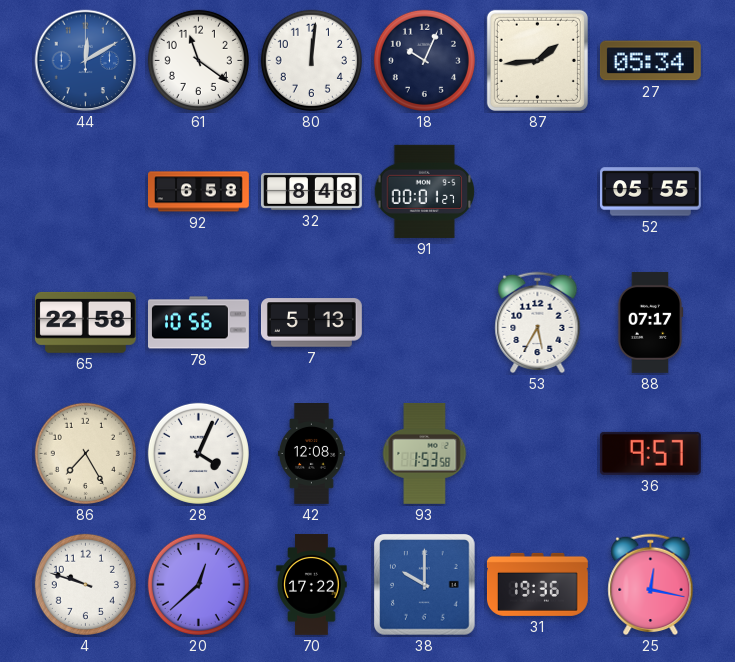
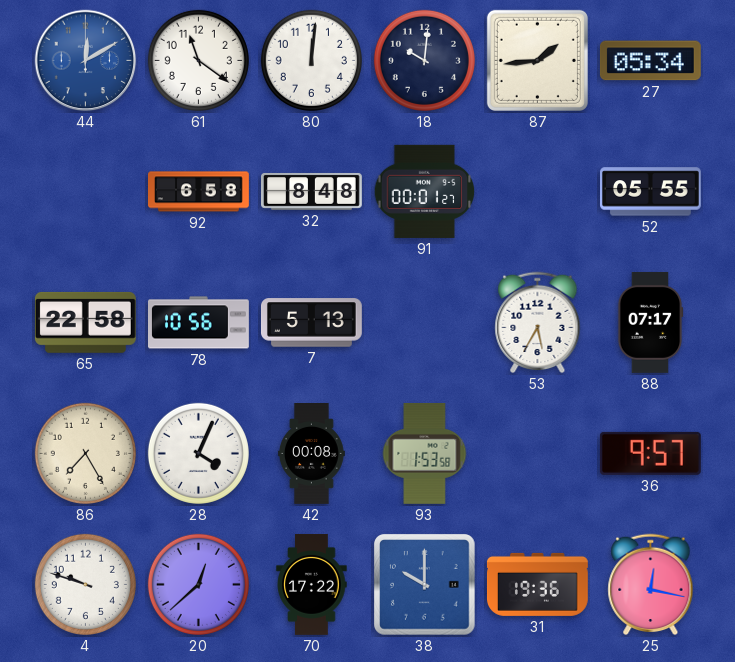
18: 10:04 -> 10:01 (424, 60)
42: 12:08 -> 00:08 (311, 454)
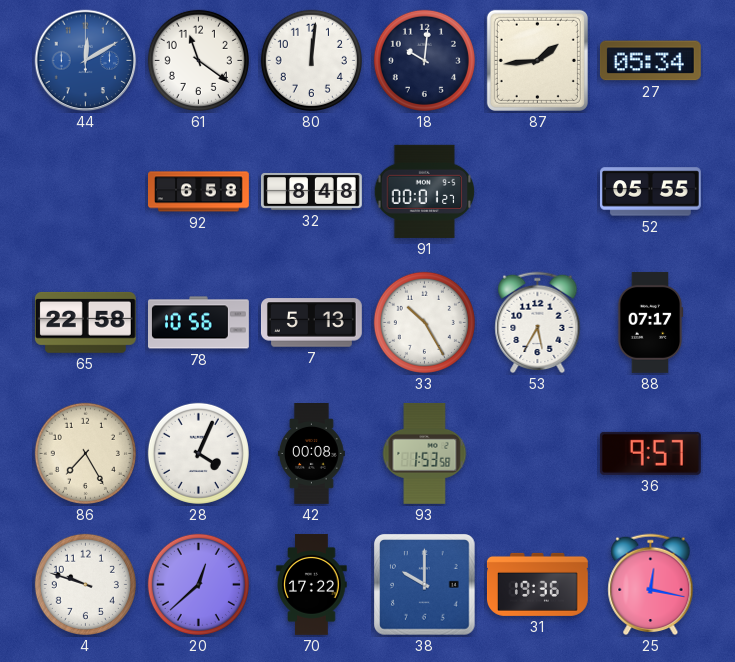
33: none -> 10:25 (424, 322)
